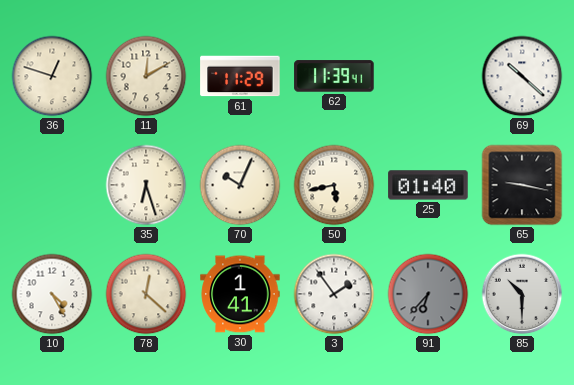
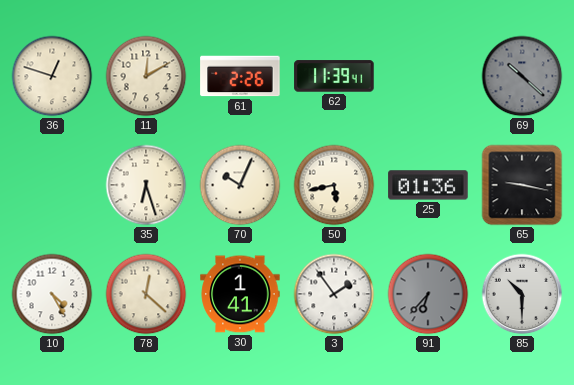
61: 11:29 -> 2:26 (240, 76)
69 dial: white -> grey (522, 76)
25: 01:40 -> 01:36 (428, 185)
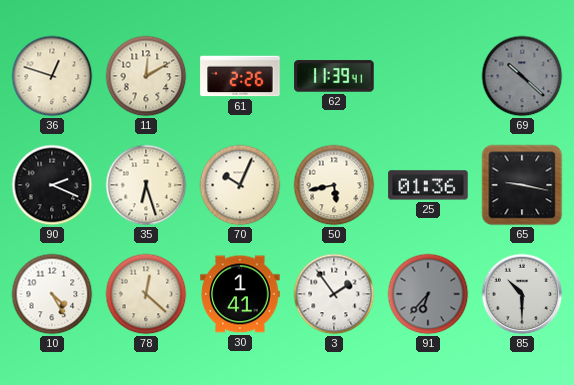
90: none -> 2:19 (52, 185)
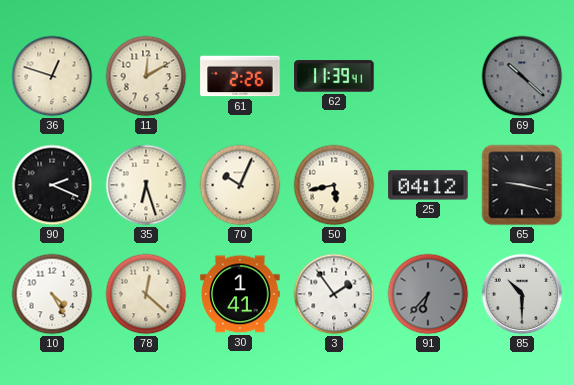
25: 01:36 -> 04:12 (428, 185)
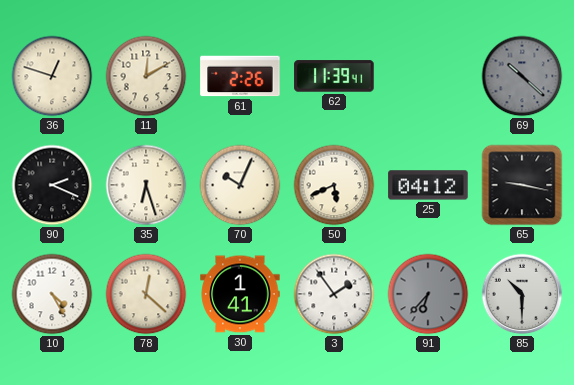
50: 5:43 -> 5:41 (334, 185)
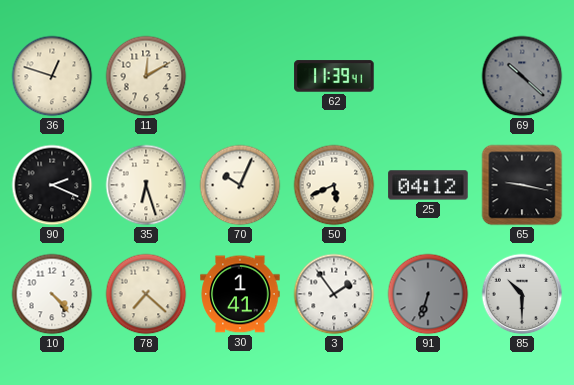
61: 2:26 -> none (240, 76)
10: 4:25 -> 4:23 (52, 294)
78: 12:22 -> 7:22 (146, 294)
91: 6:37 -> 6:33 (428, 294)
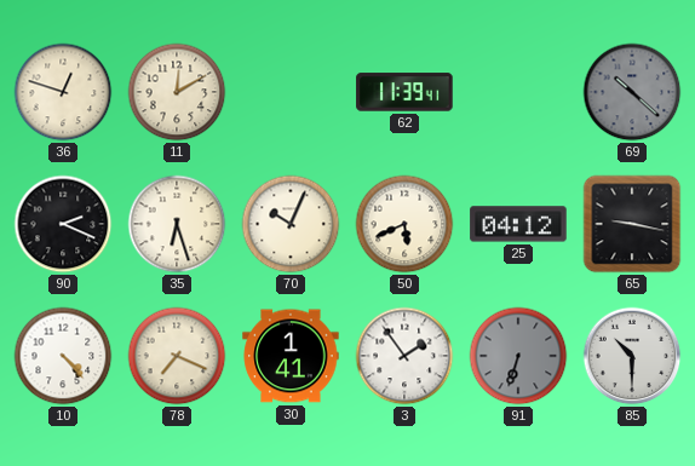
78: 7:22 -> 7:19 (177, 356)
